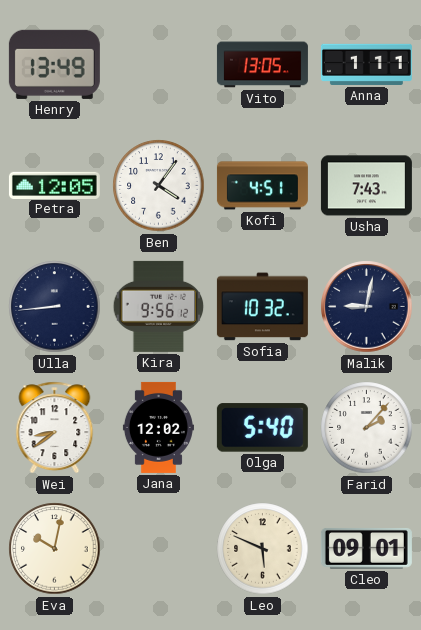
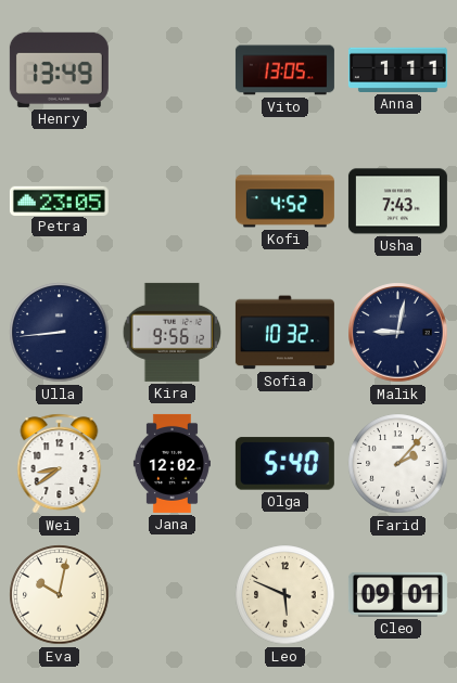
Petra: 12:05 -> 23:05 (59, 201)
Ben: 4:06 -> none (159, 186)
Kofi: 4:51 -> 4:52 (284, 202)
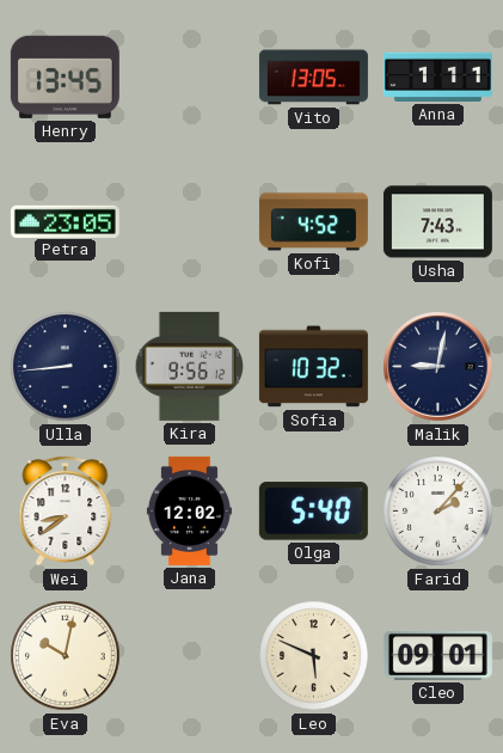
Henry: 13:49 -> 13:45 (65, 76)
